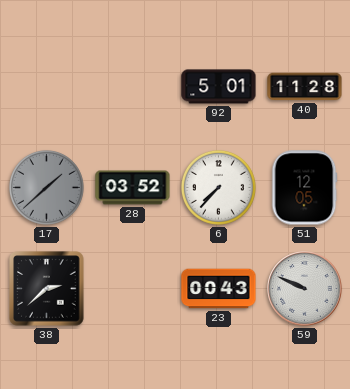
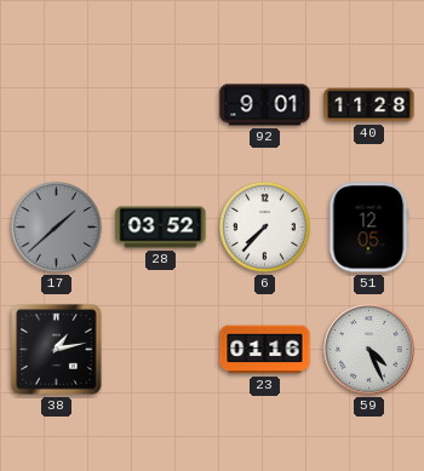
92: 5:01 -> 9:01 (265, 105)
38: 2:38 -> 1:13 (57, 350)
23: 00:43 -> 01:16 (265, 350)
59: 9:49 -> 4:26 (369, 350)
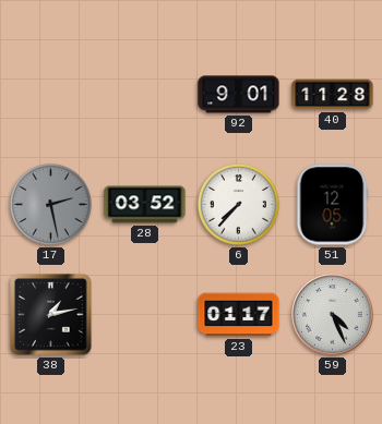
17: 1:38 -> 2:28 (50, 204)
23: 01:16 -> 01:17 (239, 315)
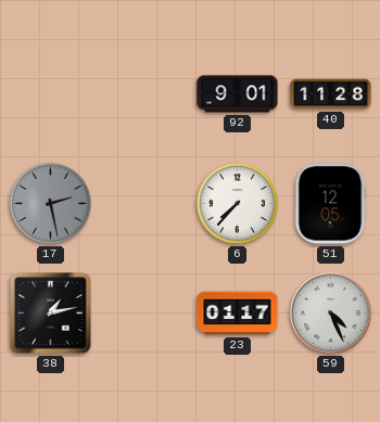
28: 03:52 -> none (145, 205)
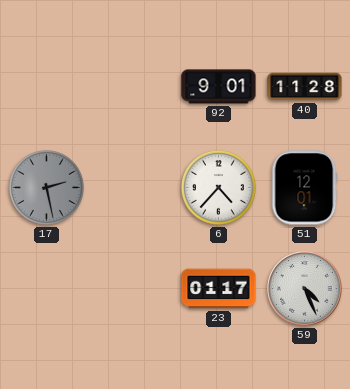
6: 7:37 -> 4:37 (218, 187)
51: 12:05 -> 12:01 (304, 188)
38: 1:13 -> none (51, 314)
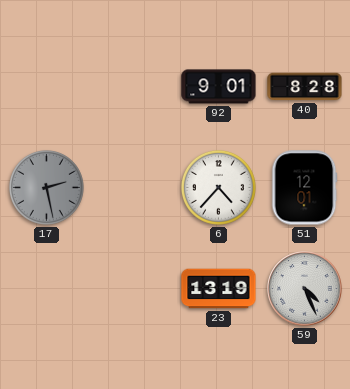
40: 11:28 -> 8:28 (305, 87)
23: 01:17 -> 13:19 (219, 289)
